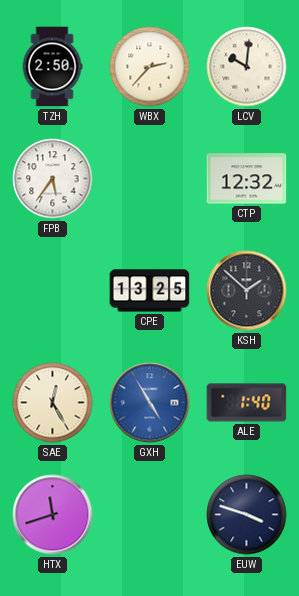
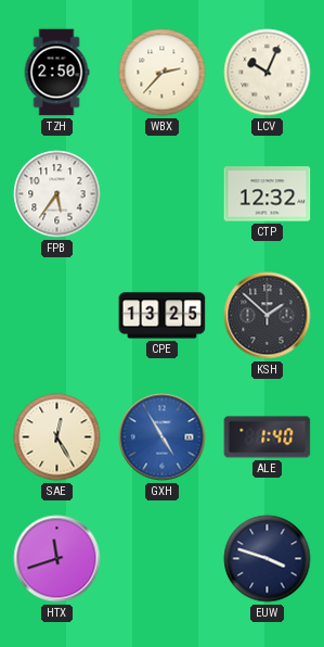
LCV: 10:01 -> 10:04 (268, 73)
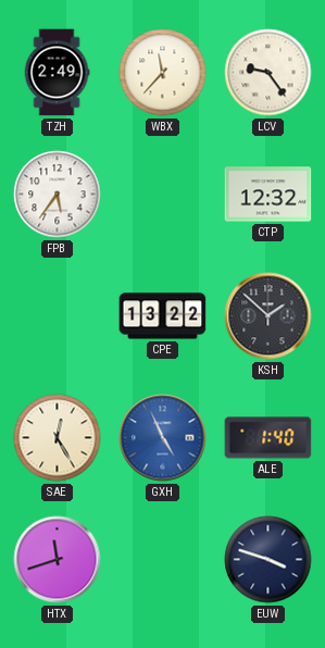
TZH: 2:50 -> 2:49 (57, 73)
WBX: 2:37 -> 11:37 (163, 73)
LCV: 10:04 -> 9:24 (268, 73)
CPE: 13:25 -> 13:22 (163, 316)
GXH: 4:55 -> 4:56 (163, 438)
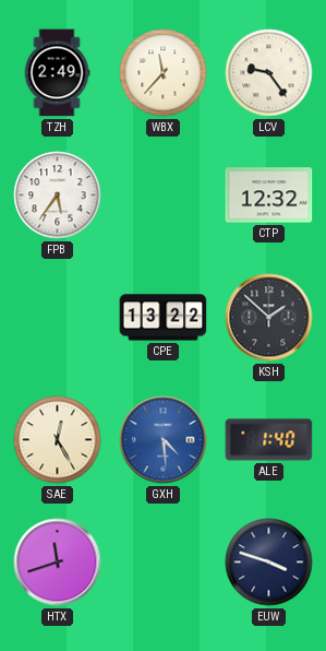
GXH: 4:56 -> 4:29 (164, 440)
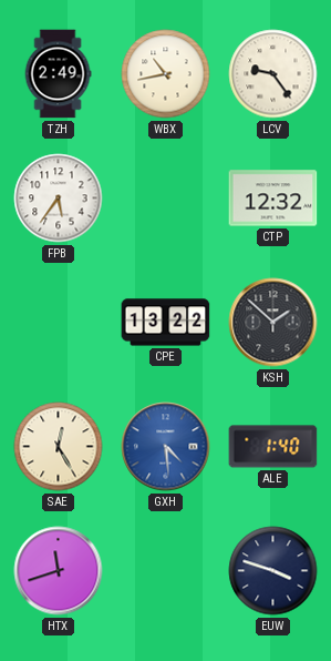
WBX: 11:37 -> 10:43 (166, 74)
